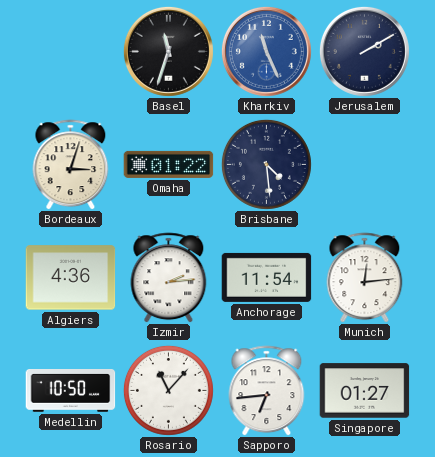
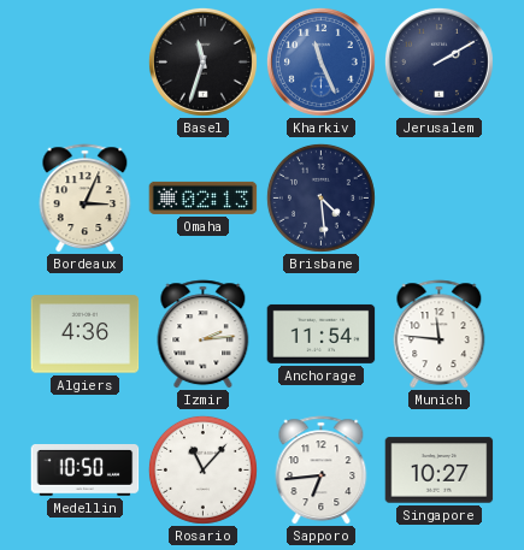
Bordeaux: 3:03 -> 3:04 (86, 199)
Omaha: 01:22 -> 02:13 (204, 197)
Munich: 12:14 -> 11:46 (440, 335)
Singapore: 01:27 -> 10:27 (440, 471)
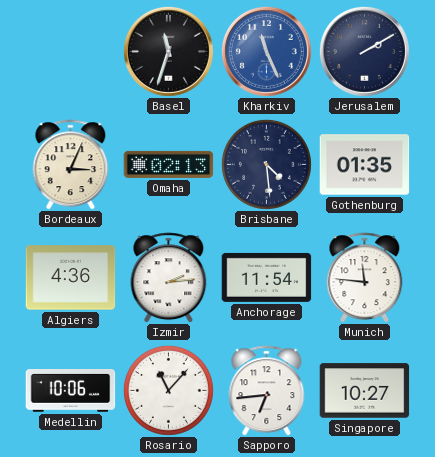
Gothenburg: none -> 01:35 (365, 165)
Medellin: 10:50 -> 10:06 (71, 391)
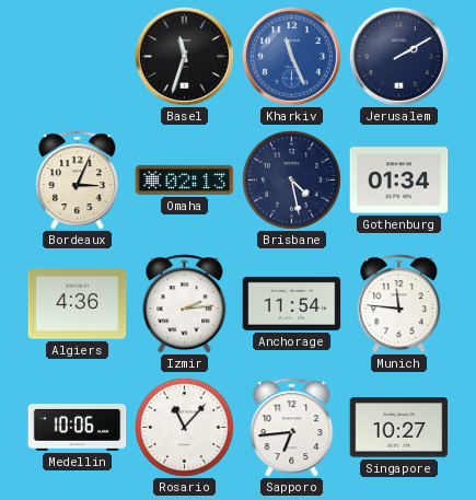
Brisbane: 4:29 -> 4:28 (291, 179)
Gothenburg: 01:35 -> 01:34 (399, 181)
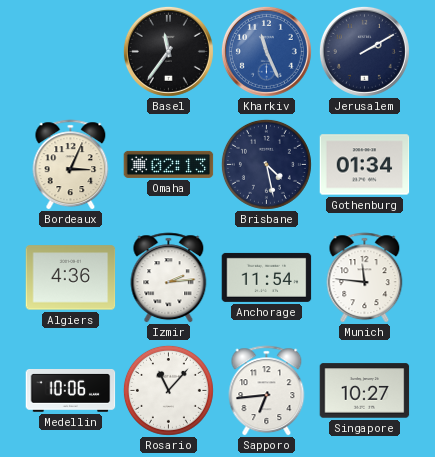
Basel: 11:33 -> 11:36 (168, 51)
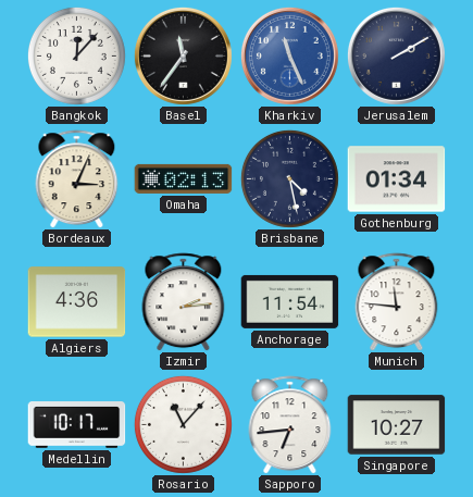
Bangkok: none -> 12:07 (76, 55)
Medellin: 10:06 -> 10:17 (77, 425)
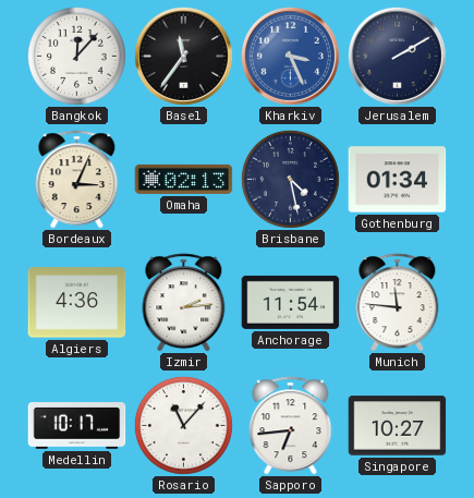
Kharkiv: 11:26 -> 3:26 (290, 56)
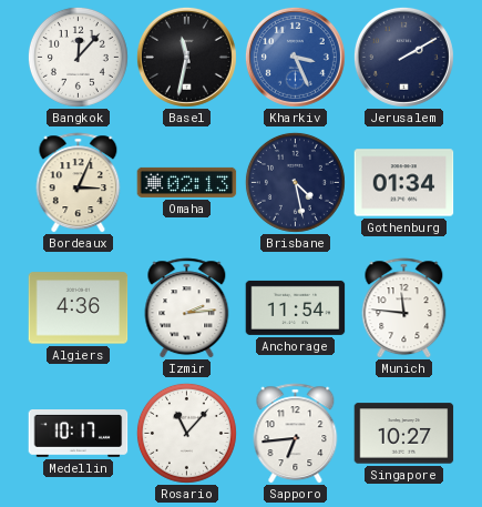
Basel: 11:36 -> 11:32 (186, 57)
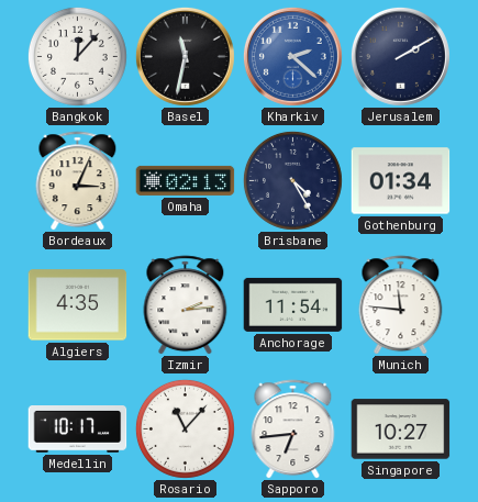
Kharkiv: 3:26 -> 2:22 (292, 56)
Brisbane: 4:28 -> 4:25 (292, 180)
Algiers: 4:36 -> 4:35 (78, 305)
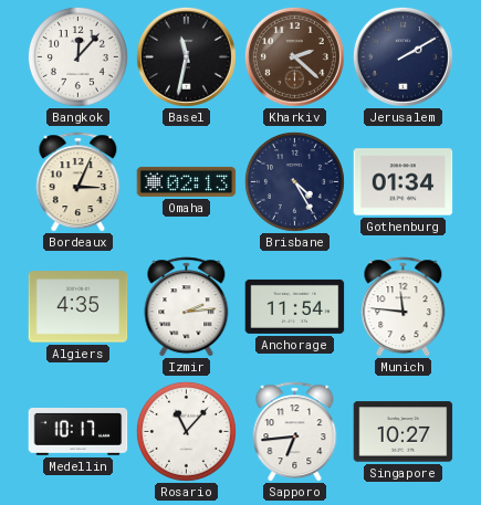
Kharkiv dial: blue -> brown (294, 56)
